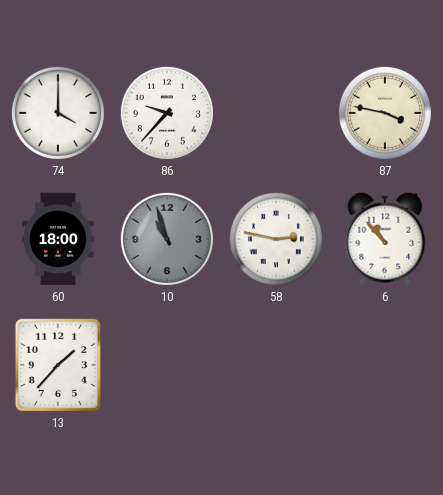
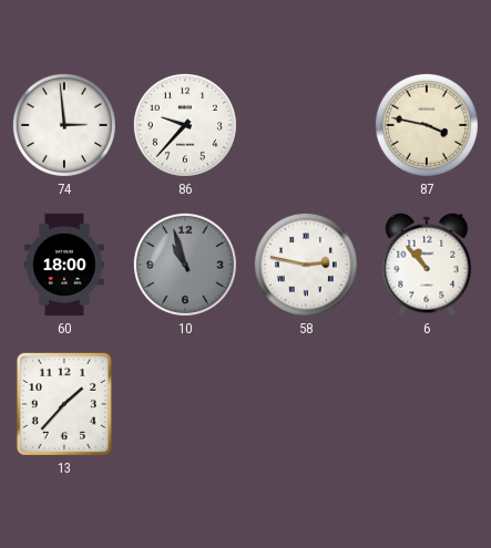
74: 4:00 -> 2:59 (64, 125)
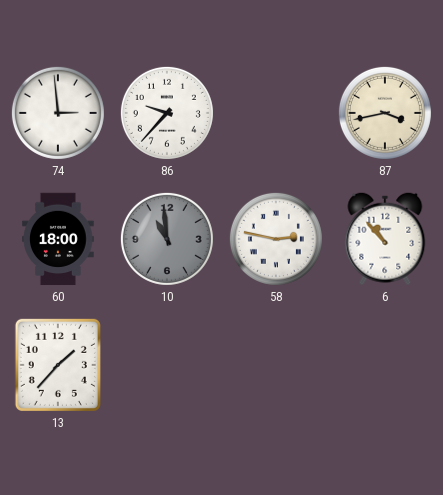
87: 3:47 -> 3:43 (385, 113)
10: 10:57 -> 10:59 (167, 239)
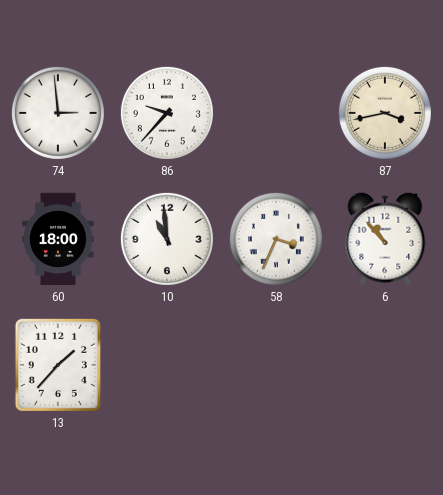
10 dial: grey -> white (167, 239)
58: 2:47 -> 3:34 (276, 239)
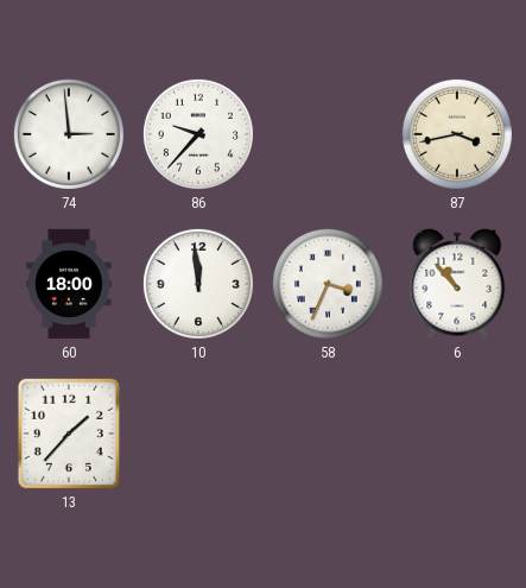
10: 10:59 -> 11:59 (198, 284)
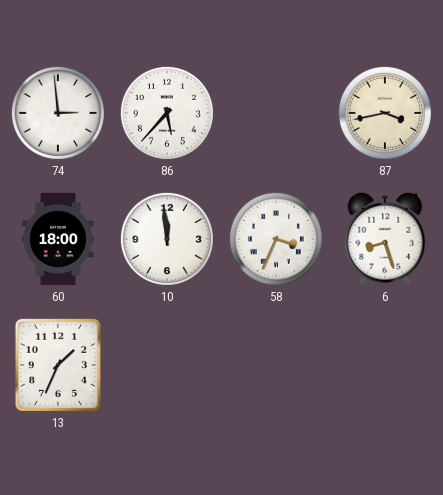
86: 9:37 -> 5:37 (167, 113)
6: 10:53 -> 8:27 (385, 239)
13: 1:37 -> 1:34 (58, 365)
